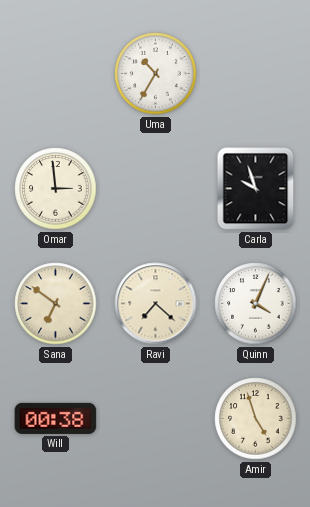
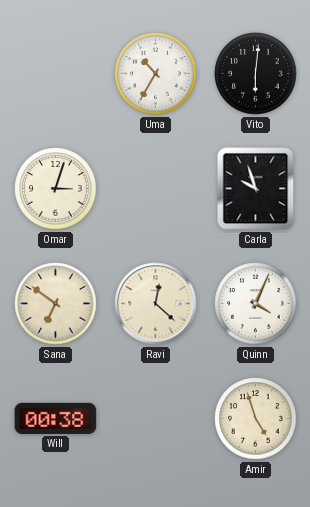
Vito: none -> 6:01 (256, 74)
Omar: 2:59 -> 3:03 (56, 189)
Ravi: 7:22 -> 12:22 (156, 304)
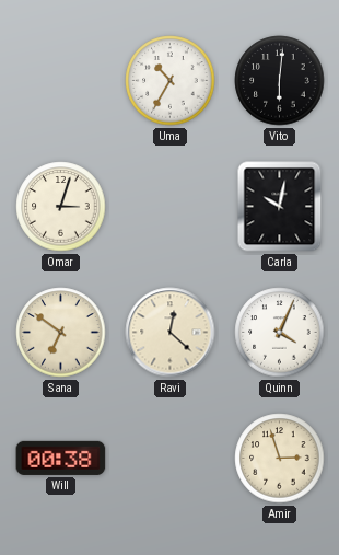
Carla: 9:57 -> 10:02 (280, 207)
Amir: 4:57 -> 2:57 (280, 459)
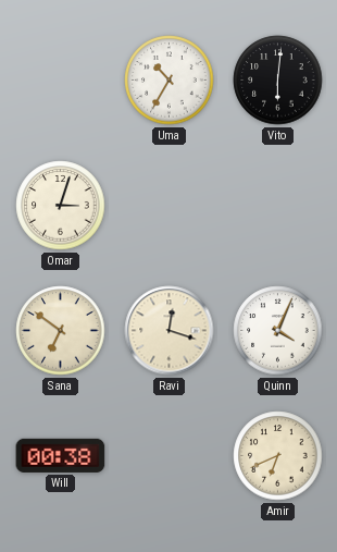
Carla: 10:02 -> none (280, 207)
Ravi: 12:22 -> 12:18 (170, 331)
Amir: 2:57 -> 6:41 (278, 456)
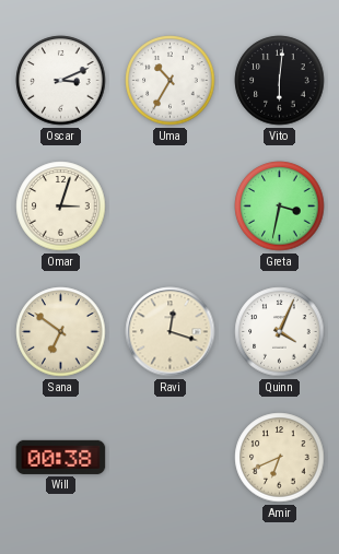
Oscar: none -> 3:11 (61, 81)
Greta: none -> 3:32 (280, 207)
